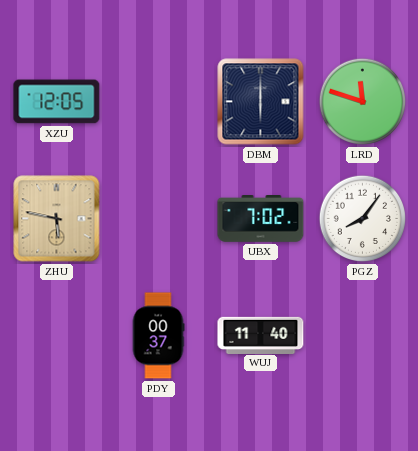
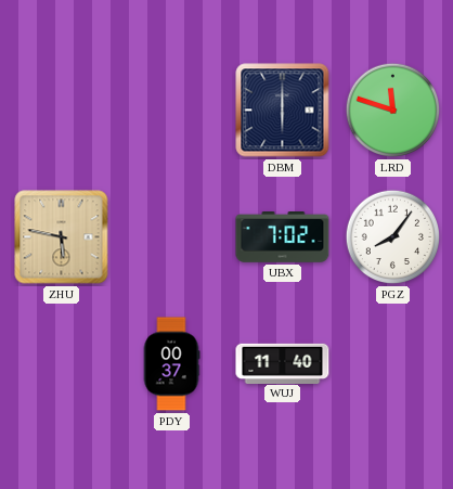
XZU: 12:05 -> none (57, 102)
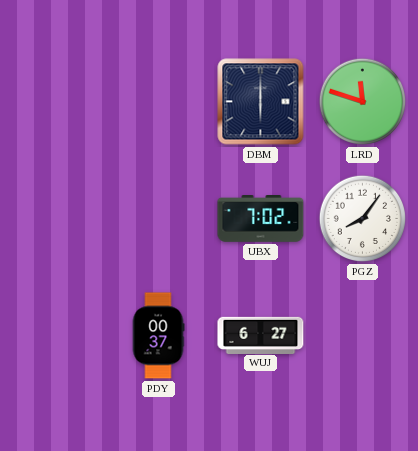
ZHU: 5:47 -> none (62, 237)
WUJ: 11:40 -> 6:27 (261, 335)
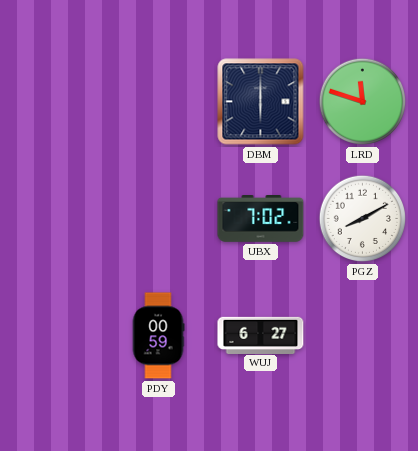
PGZ: 8:06 -> 8:10 (363, 219)
PDY: 00:37 -> 00:59 (158, 336)
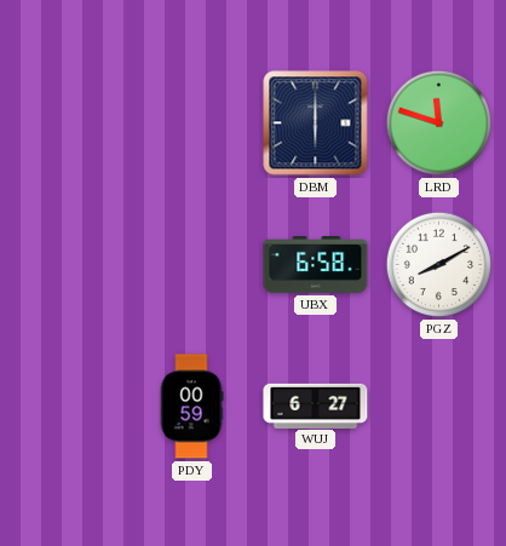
UBX: 7:02 -> 6:58 (316, 265)
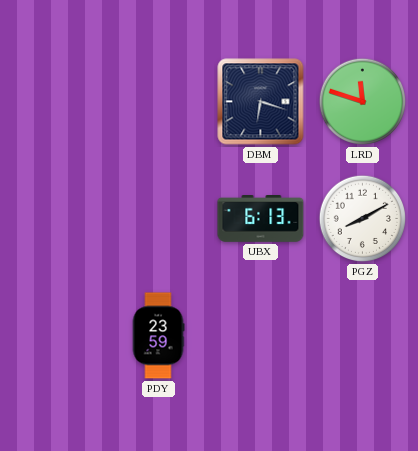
DBM: 6:00 -> 6:18 (261, 102)
UBX: 6:58 -> 6:13 (261, 219)
PDY: 00:59 -> 23:59 (158, 336)
WUJ: 6:27 -> none (316, 406)
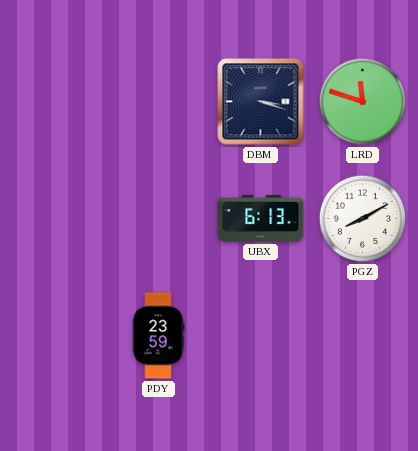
DBM: 6:18 -> 3:18 (261, 102)
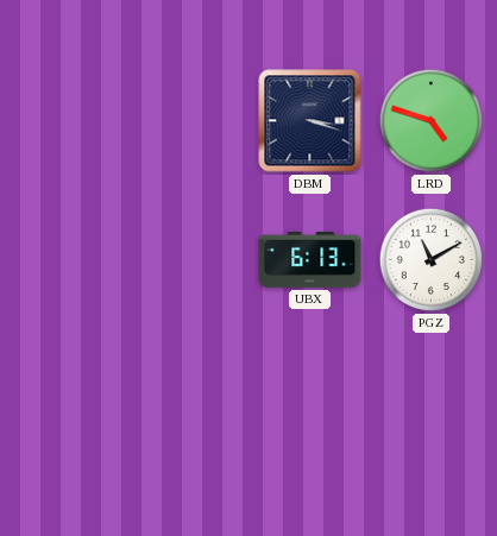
LRD: 11:48 -> 4:48 (432, 121)
PGZ: 8:10 -> 11:10 (432, 260)
PDY: 23:59 -> none (158, 336)
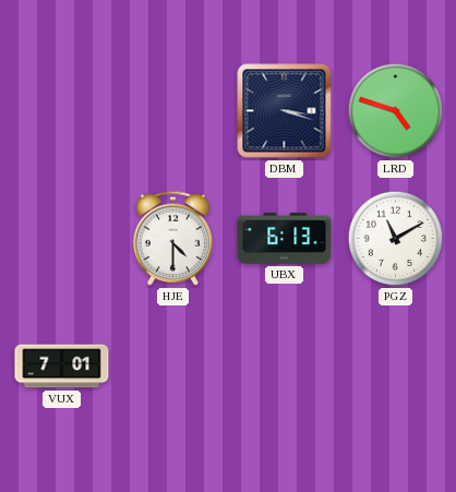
HJE: none -> 4:30 (173, 238)
VUX: none -> 7:01 (62, 367)
